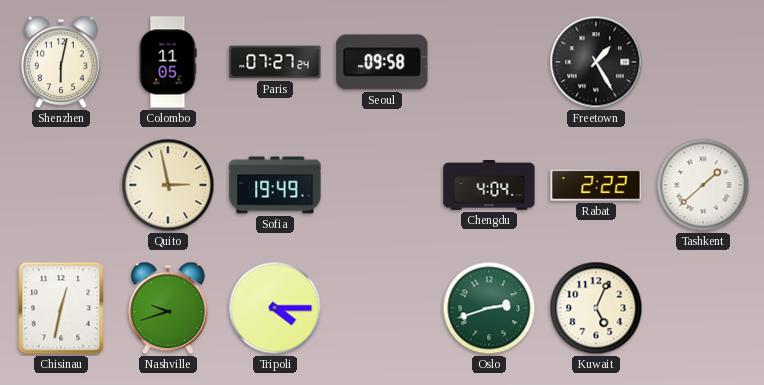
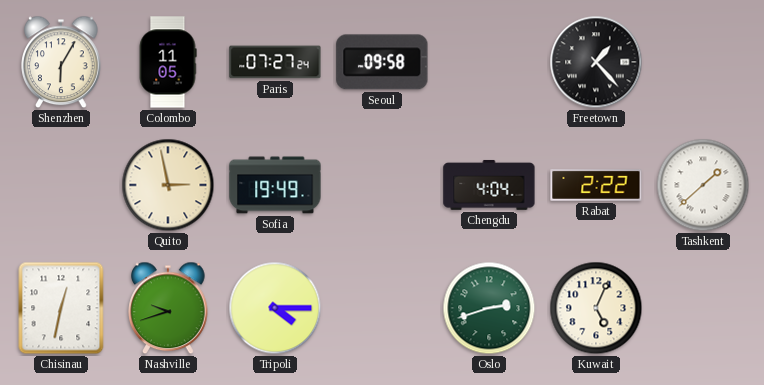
Shenzhen: 6:02 -> 6:05 (61, 62)
Freetown: 1:25 -> 1:23 (596, 62)
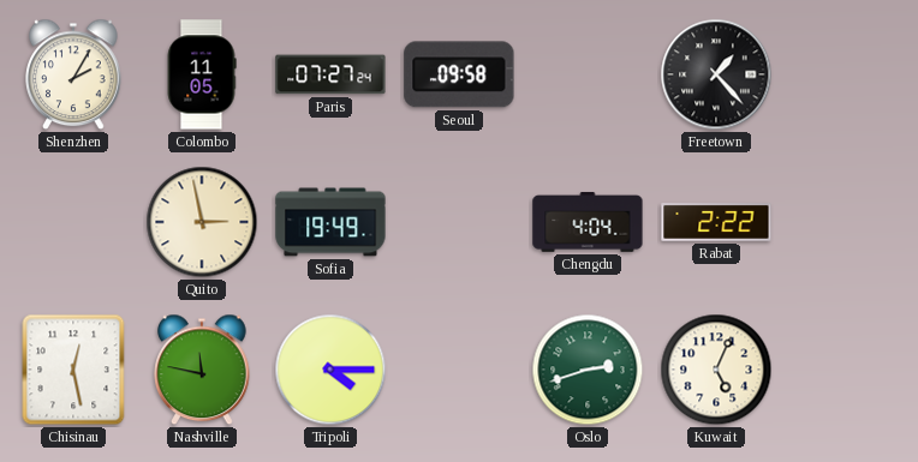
Shenzhen: 6:05 -> 2:05 (73, 74)
Tashkent: 1:38 -> none (703, 185)
Chisinau: 12:32 -> 12:28 (73, 370)
Nashville: 9:42 -> 11:47 (202, 370)
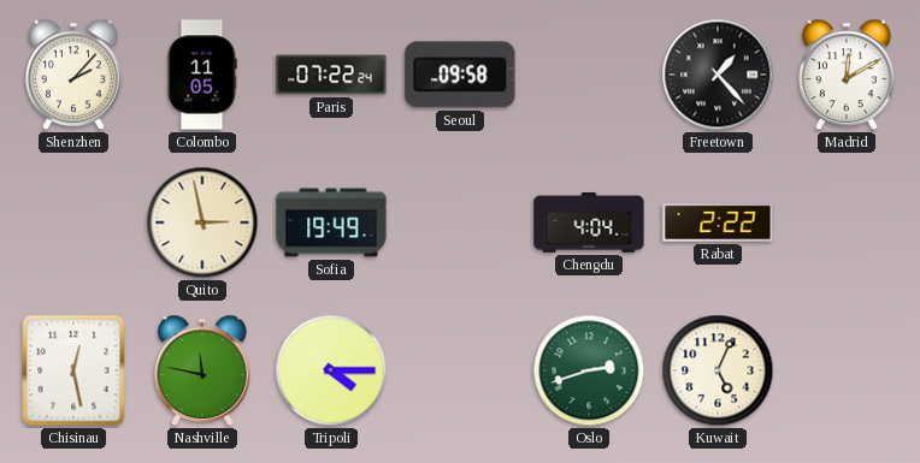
Shenzhen: 2:05 -> 2:07 (73, 75)
Paris: 07:27 -> 07:22 (331, 75)
Madrid: none -> 12:10 (847, 75)
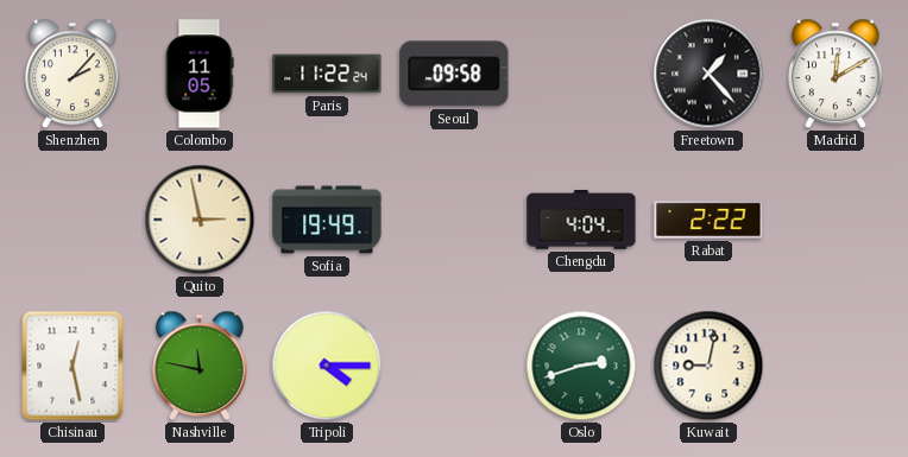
Paris: 07:22 -> 11:22 (327, 74)
Kuwait: 5:04 -> 9:02 (708, 366)
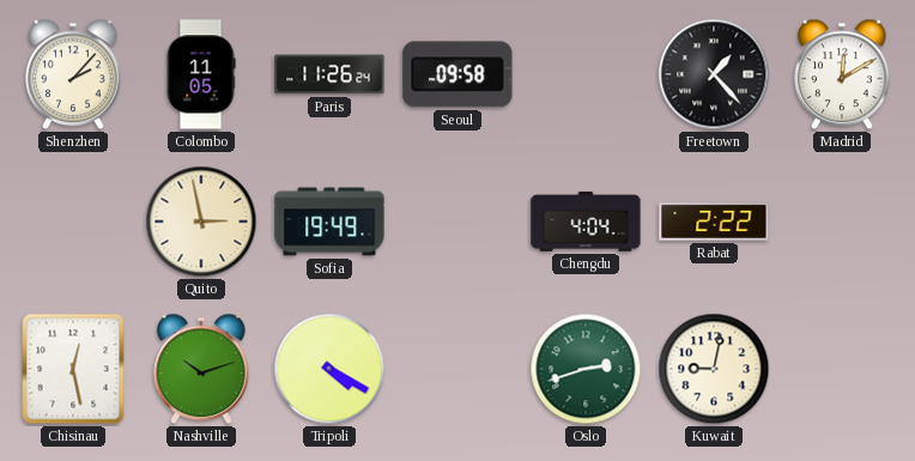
Paris: 11:22 -> 11:26 (329, 74)
Nashville: 11:47 -> 10:12 (201, 369)
Tripoli: 4:15 -> 4:20 (329, 369)
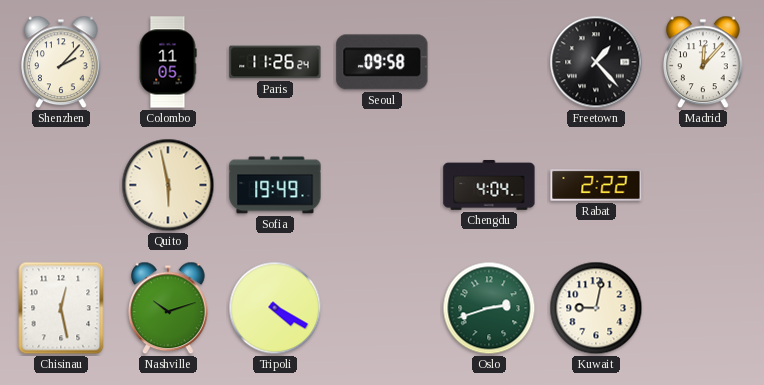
Madrid: 12:10 -> 12:07 (703, 62)
Quito: 2:58 -> 5:58 (168, 185)
